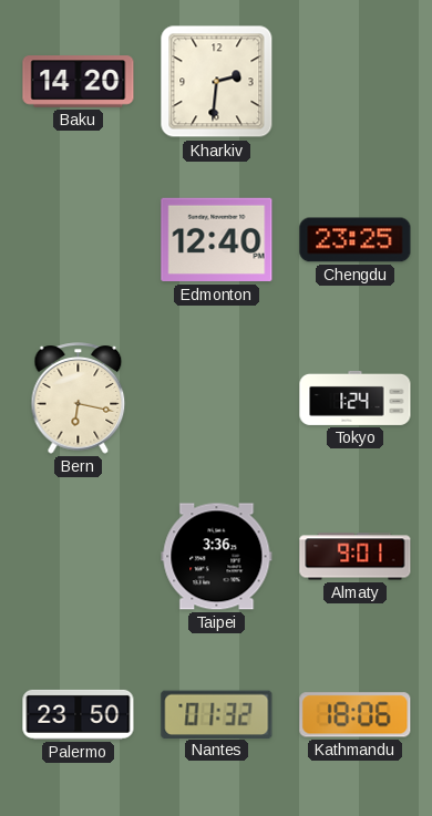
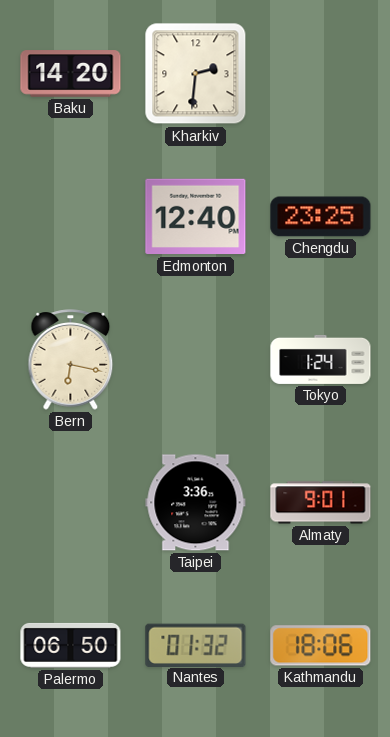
Palermo: 23:50 -> 06:50 (71, 645)
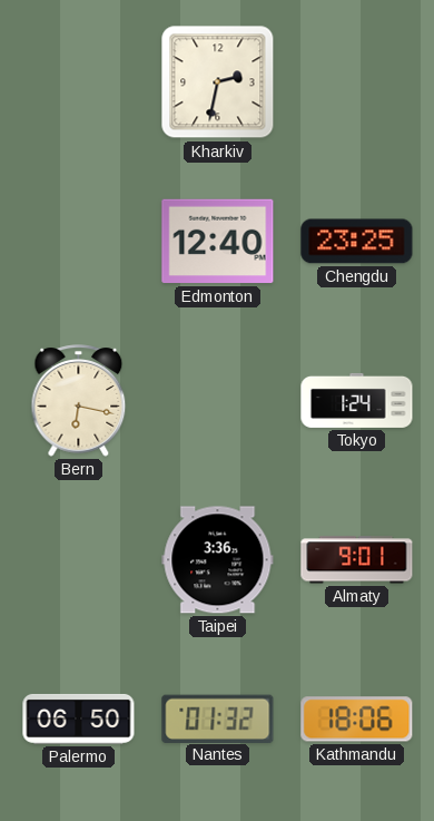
Baku: 14:20 -> none (71, 74)
Kharkiv: 2:31 -> 2:32 (218, 82)
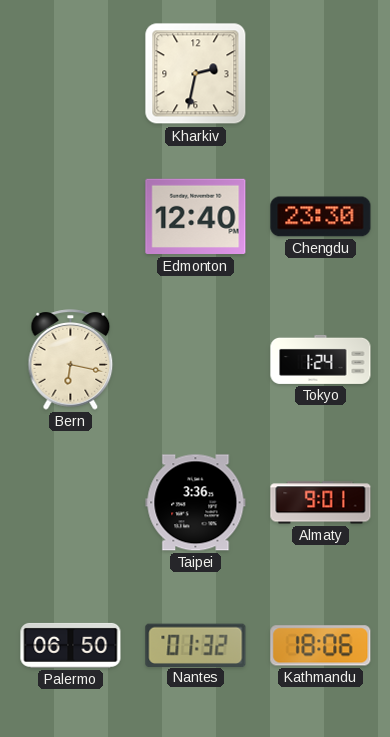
Chengdu: 23:25 -> 23:30 (321, 217)
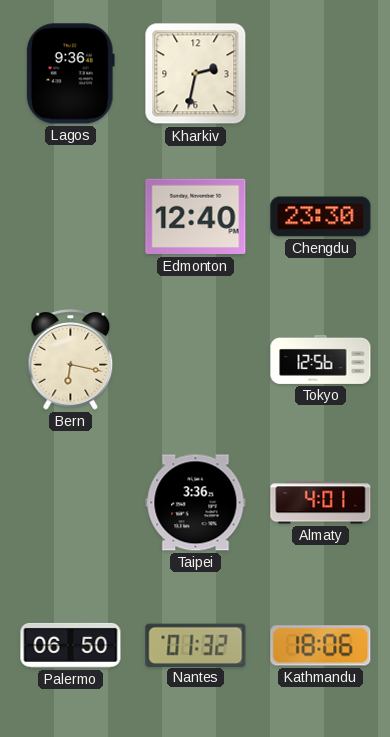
Lagos: none -> 9:36 (70, 74)
Tokyo: 1:24 -> 12:56 (321, 359)
Almaty: 9:01 -> 4:01 (321, 503)
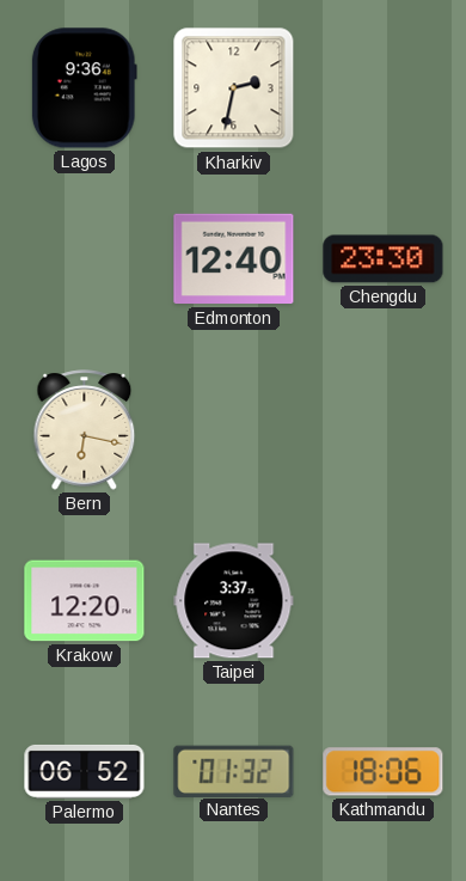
Tokyo: 12:56 -> none (321, 359)
Krakow: none -> 12:20 (85, 601)
Taipei: 3:36 -> 3:37 (234, 601)
Almaty: 4:01 -> none (321, 503)
Palermo: 06:50 -> 06:52 (85, 771)
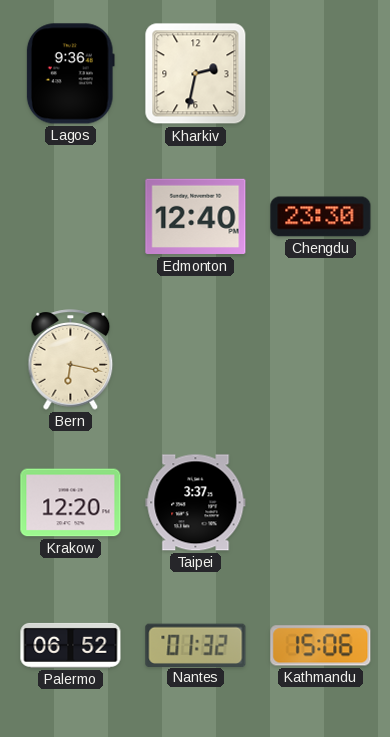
Kathmandu: 18:06 -> 15:06 (321, 646)
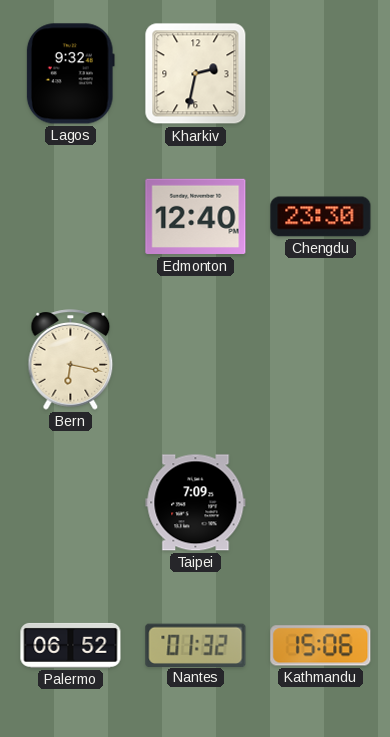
Lagos: 9:36 -> 9:32 (70, 74)
Krakow: 12:20 -> none (71, 503)
Taipei: 3:37 -> 7:09 (196, 503)
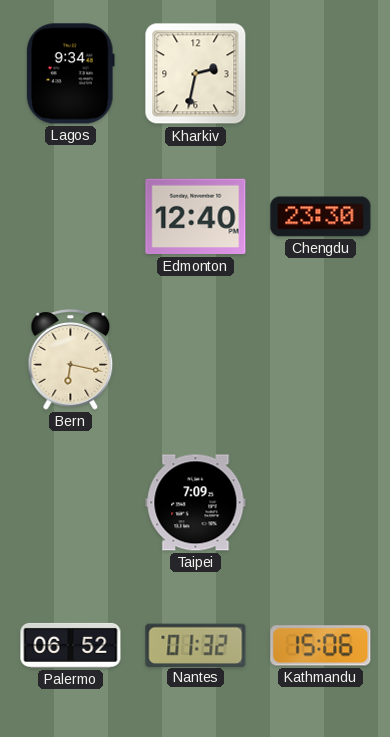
Lagos: 9:32 -> 9:34 (70, 74)
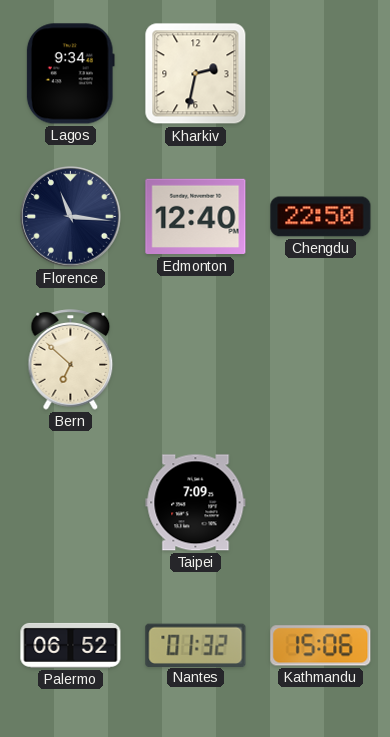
Florence: none -> 11:16 (71, 217)
Chengdu: 23:30 -> 22:50 (321, 217)
Bern: 6:17 -> 6:52 (71, 360)
